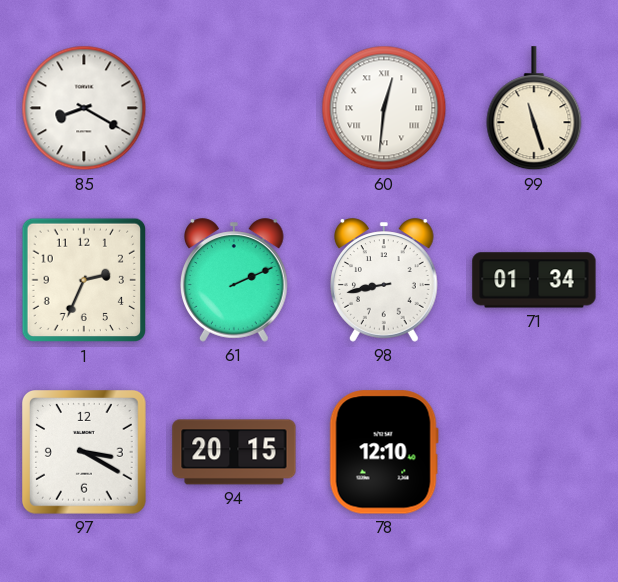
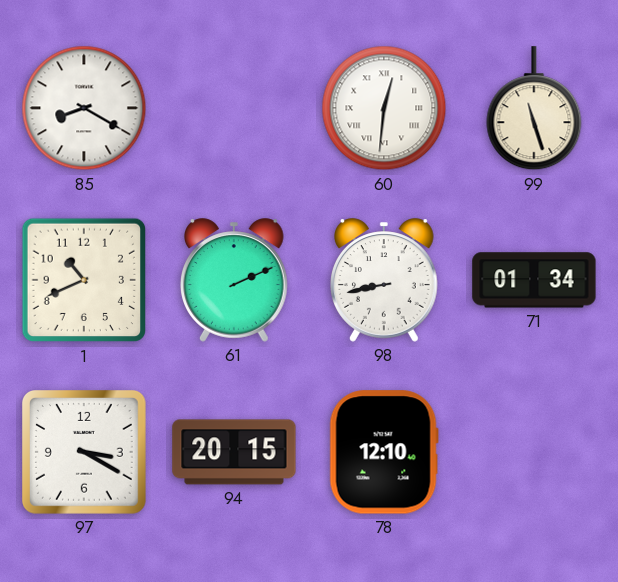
1: 2:34 -> 10:41 (84, 280)
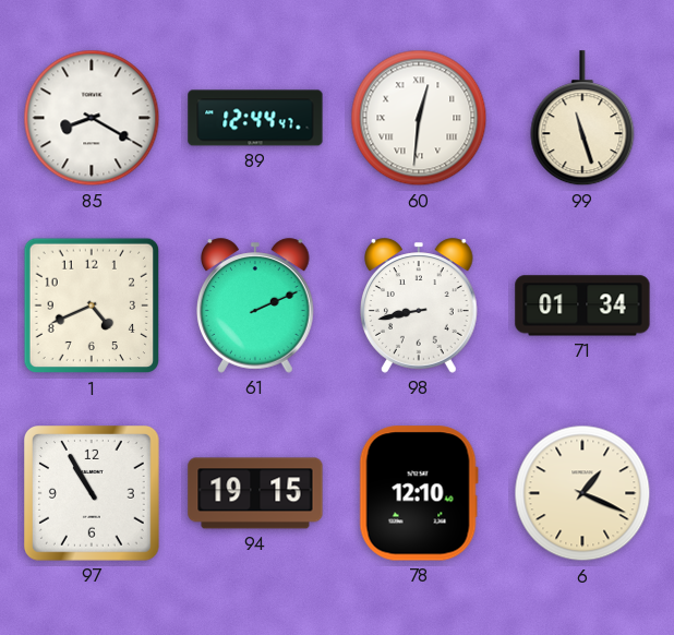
89: none -> 12:44 (255, 118)
1: 10:41 -> 4:41 (92, 305)
97: 3:20 -> 10:55 (93, 494)
94: 20:15 -> 19:15 (255, 493)
6: none -> 1:19 (582, 493)
